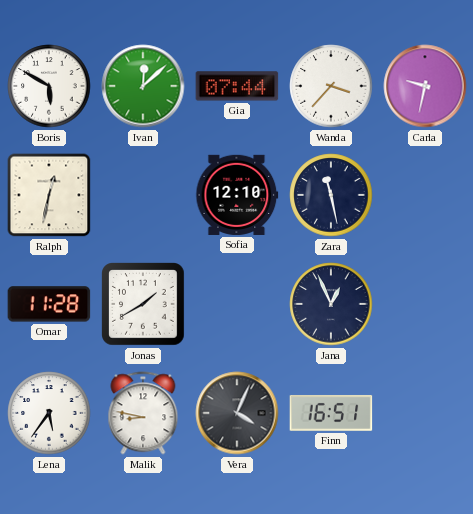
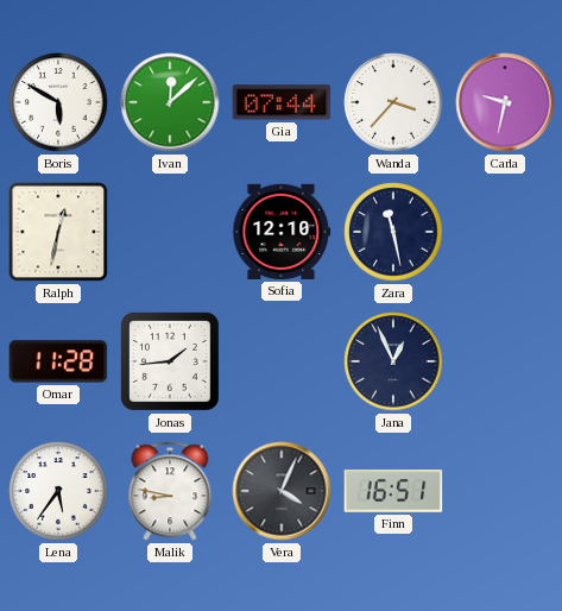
Jonas: 1:40 -> 1:44 (171, 363)
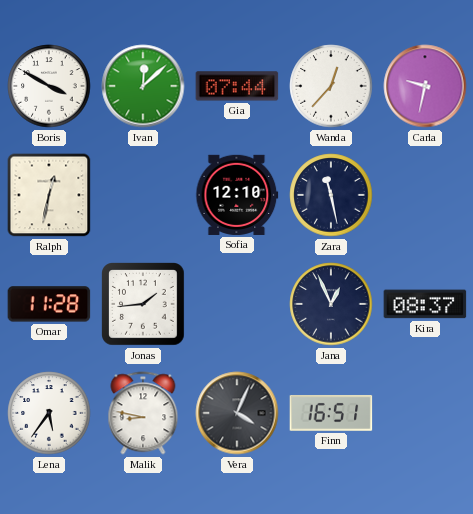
Boris: 5:50 -> 3:50 (49, 86)
Wanda: 3:37 -> 12:37 (331, 86)
Kira: none -> 08:37 (425, 304)
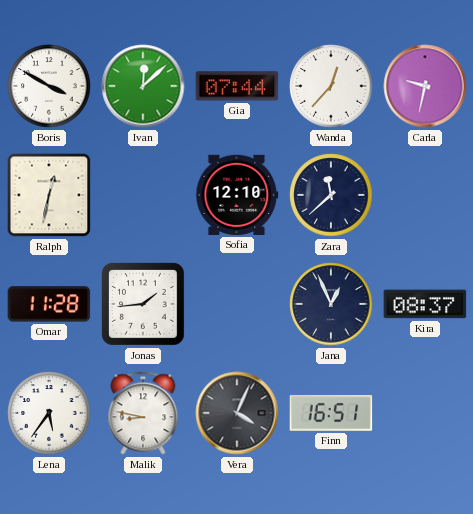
Zara: 11:28 -> 11:38 (331, 195)
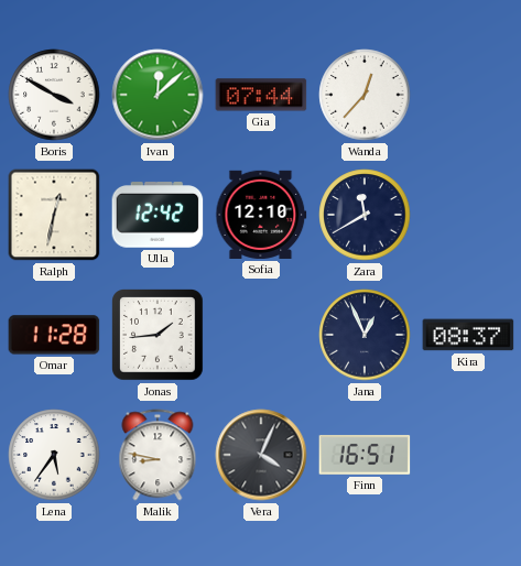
Carla: 9:32 -> none (425, 86)
Ulla: none -> 12:42 (158, 215)
Zara: 11:38 -> 11:40 (365, 215)
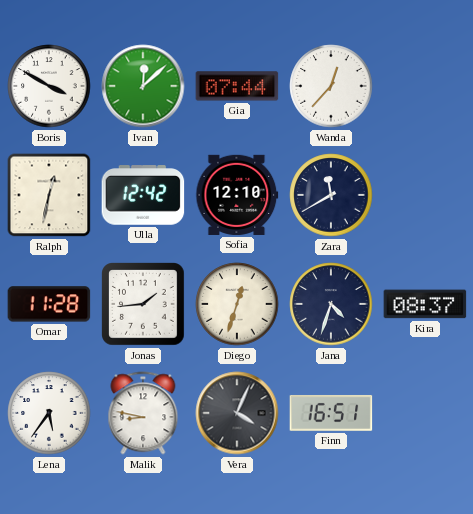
Diego: none -> 12:33 (237, 304)
Jana: 12:56 -> 4:33 (331, 304)
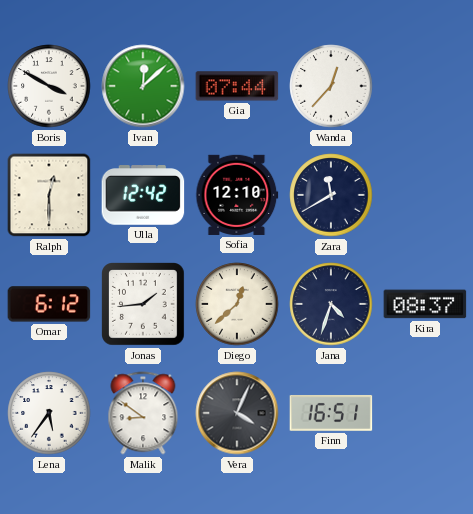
Ralph: 12:32 -> 12:30 (49, 195)
Omar: 11:28 -> 6:12 (49, 304)
Diego: 12:33 -> 12:38 (237, 304)
Malik: 8:47 -> 8:51 (143, 413)
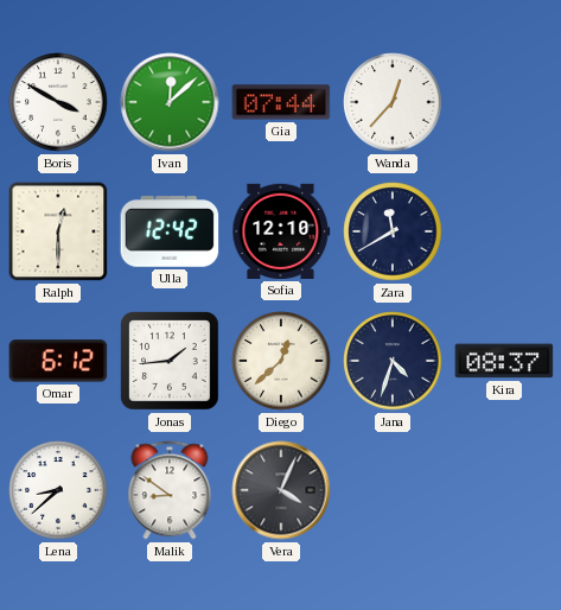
Lena: 5:36 -> 8:38 (58, 490)
Finn: 16:51 -> none (331, 413)
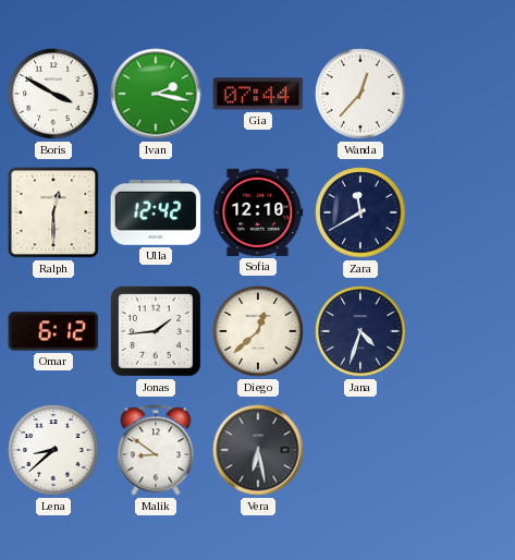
Ivan: 12:08 -> 2:17 (156, 94)
Kira: 08:37 -> none (504, 361)
Vera: 4:04 -> 6:28 (258, 450)
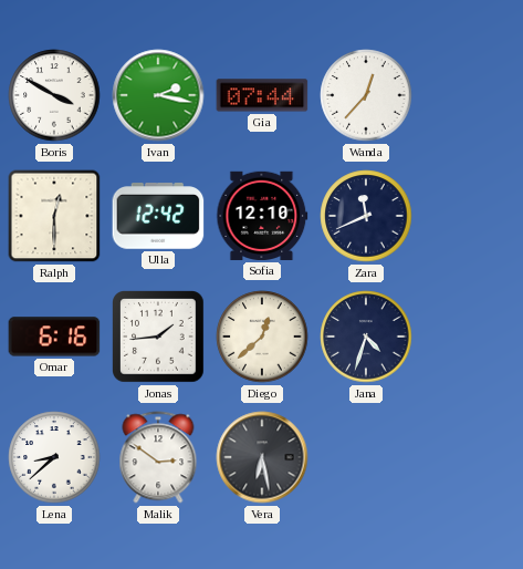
Zara: 11:40 -> 11:41 (366, 216)
Omar: 6:12 -> 6:16 (54, 337)
Malik: 8:51 -> 2:51 (158, 457)
